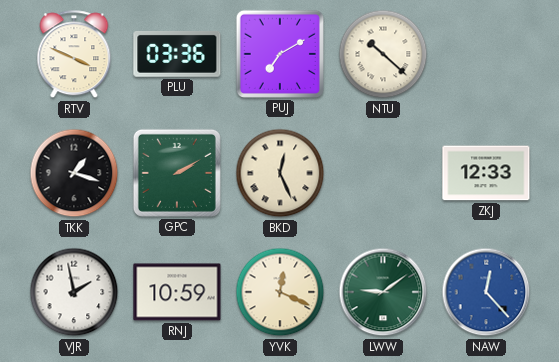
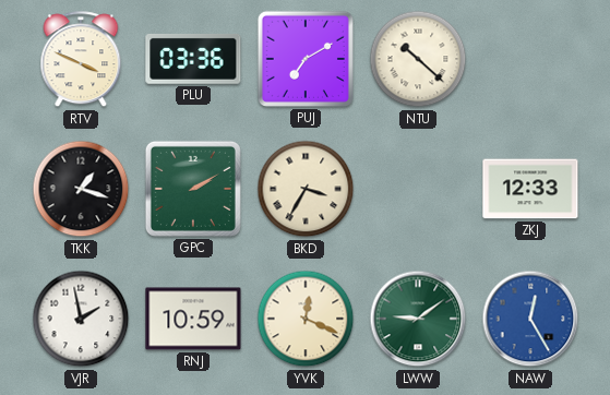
BKD: 12:26 -> 3:35 (306, 189)
NAW: 12:23 -> 12:25 (530, 319)
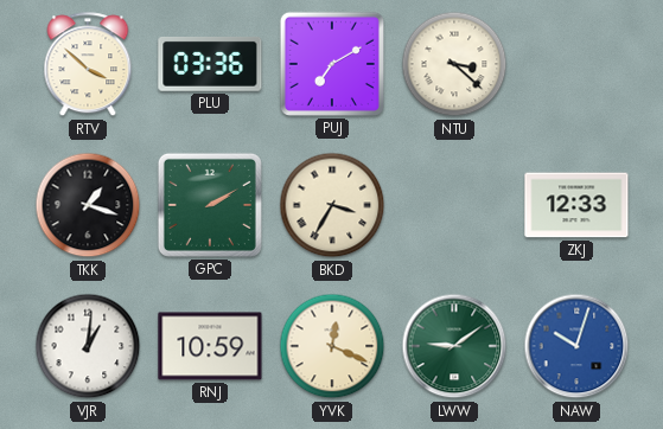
RTV: 3:49 -> 3:52 (88, 65)
NTU: 10:22 -> 3:22 (454, 64)
VJR: 1:58 -> 1:01 (88, 346)
NAW: 12:25 -> 10:03 (576, 346)
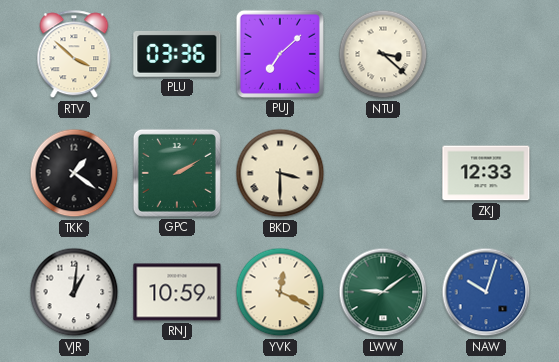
PUJ: 7:10 -> 7:08 (280, 54)
TKK: 1:18 -> 1:21 (74, 173)
BKD: 3:35 -> 3:30 (280, 173)
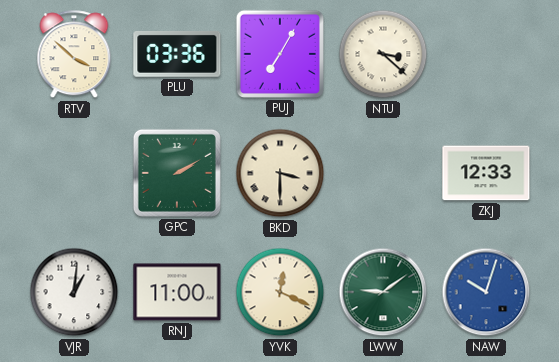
PUJ: 7:08 -> 7:05 (280, 54)
TKK: 1:21 -> none (74, 173)
RNJ: 10:59 -> 11:00 (177, 292)
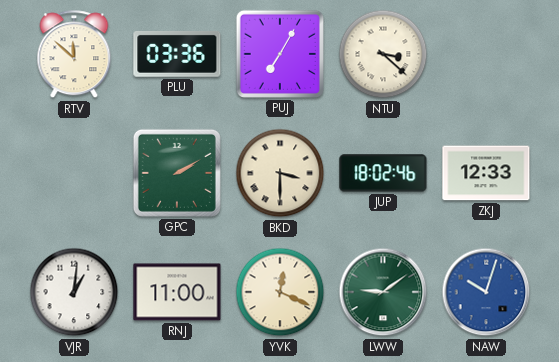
RTV: 3:52 -> 11:52 (74, 55)
JUP: none -> 18:02 (383, 173)
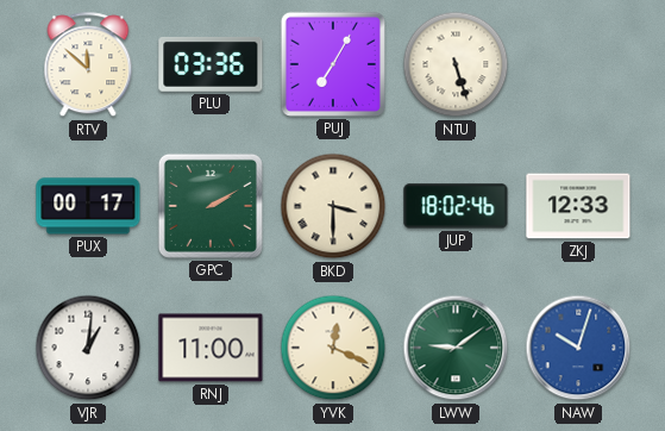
NTU: 3:22 -> 5:27 (456, 64)
PUX: none -> 00:17 (88, 206)
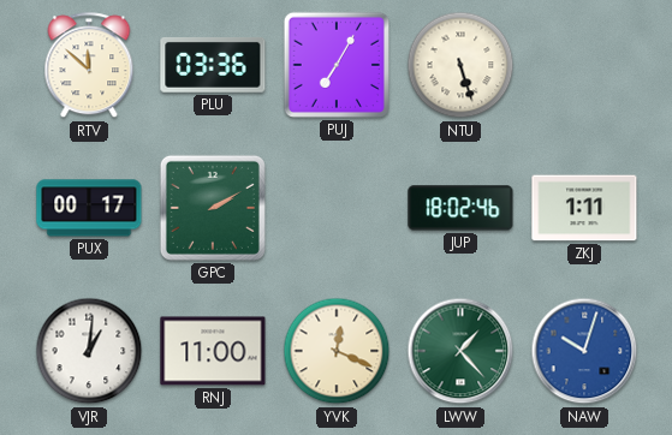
BKD: 3:30 -> none (333, 206)
ZKJ: 12:33 -> 1:11 (584, 208)
LWW: 9:09 -> 1:23 (460, 351)
